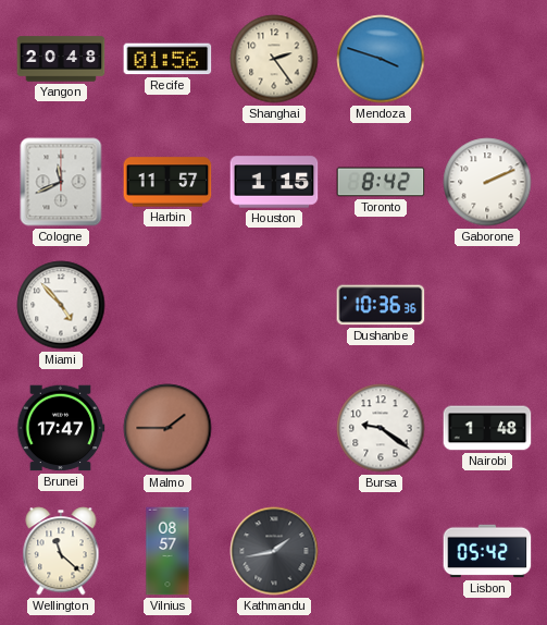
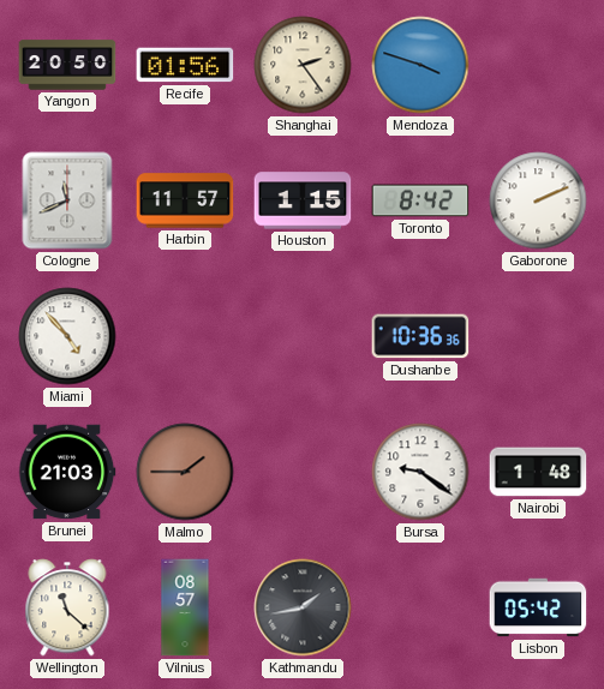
Yangon: 20:48 -> 20:50 (67, 65)
Brunei: 17:47 -> 21:03 (67, 472)
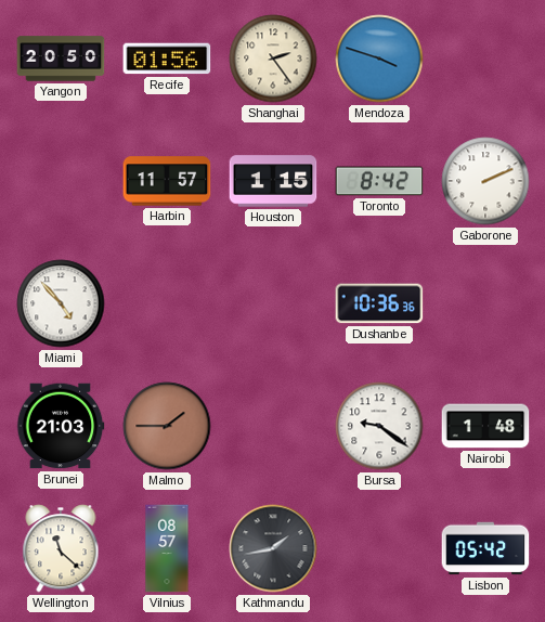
Cologne: 11:41 -> none (67, 200)
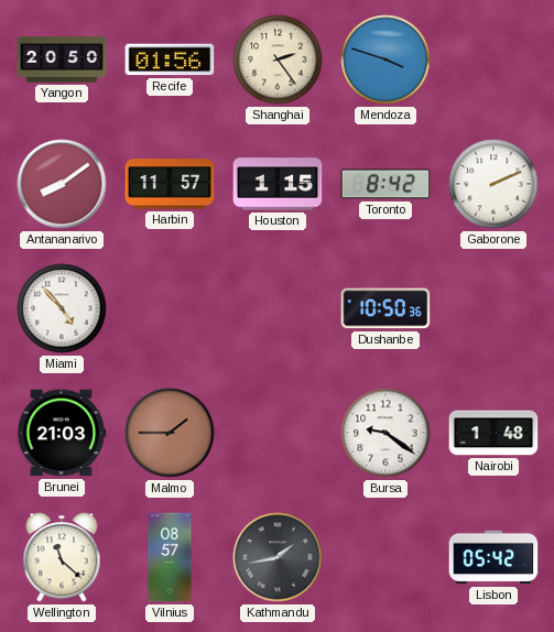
Antananarivo: none -> 8:09 (62, 184)
Dushanbe: 10:36 -> 10:50 (385, 308)
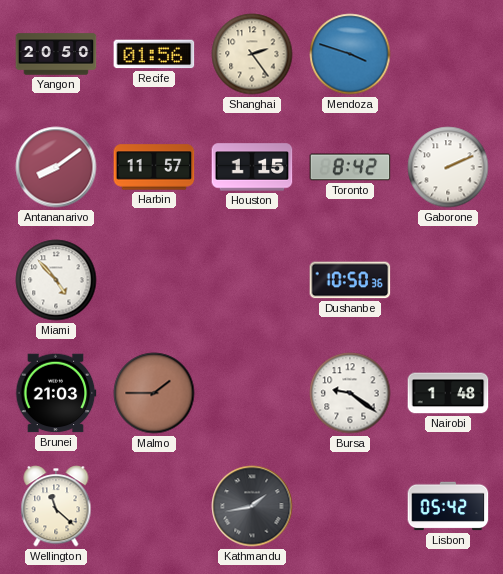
Vilnius: 08:57 -> none (170, 557)
